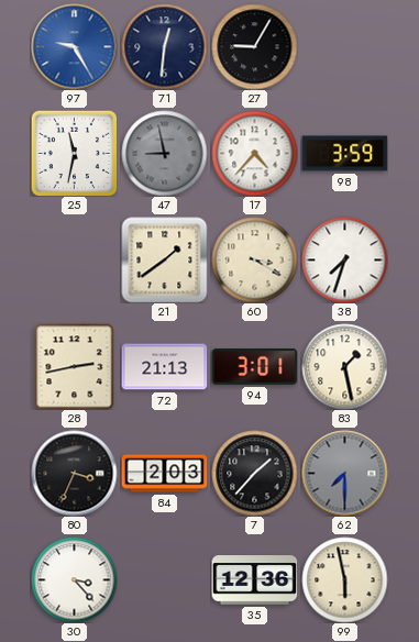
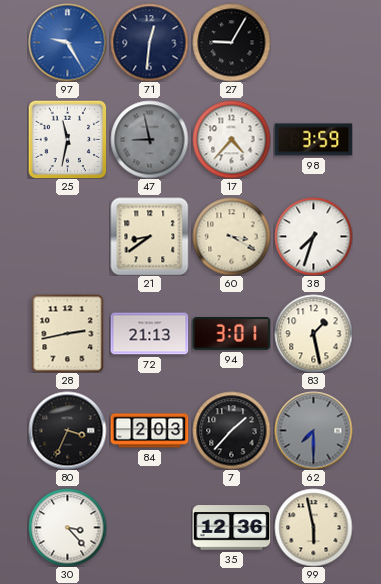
21: 1:39 -> 8:39 (149, 236)
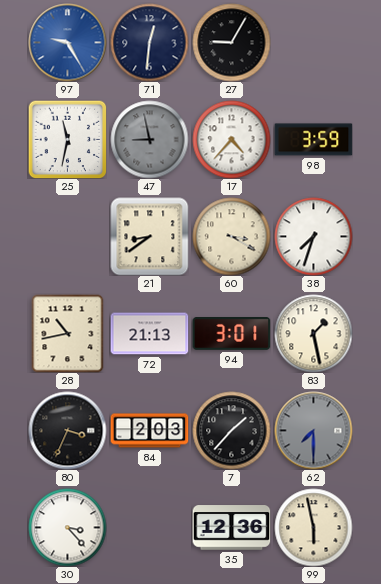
28: 2:43 -> 10:43 (68, 333)
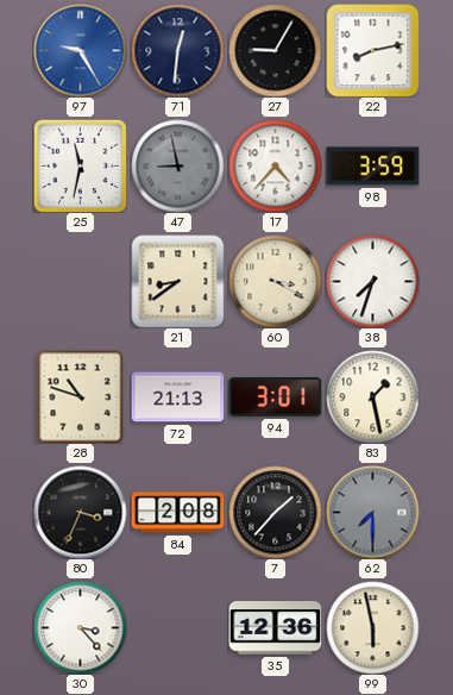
22: none -> 8:13 (372, 50)
28: 10:43 -> 10:48 (81, 396)
84: 2:03 -> 2:08 (177, 513)
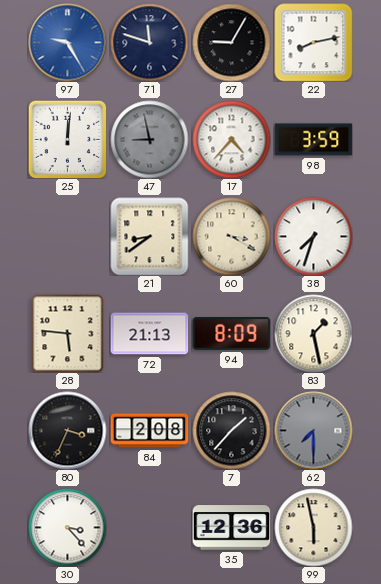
71: 12:31 -> 11:48 (149, 42)
25: 11:32 -> 12:01 (67, 139)
28: 10:48 -> 5:46 (68, 333)
94: 3:01 -> 8:09 (231, 334)
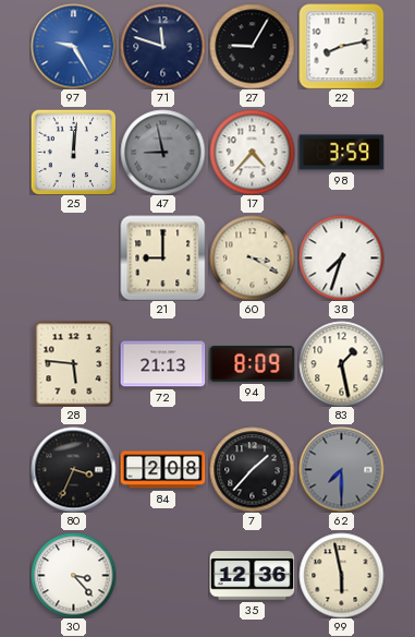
21: 8:39 -> 9:00 (162, 257)
